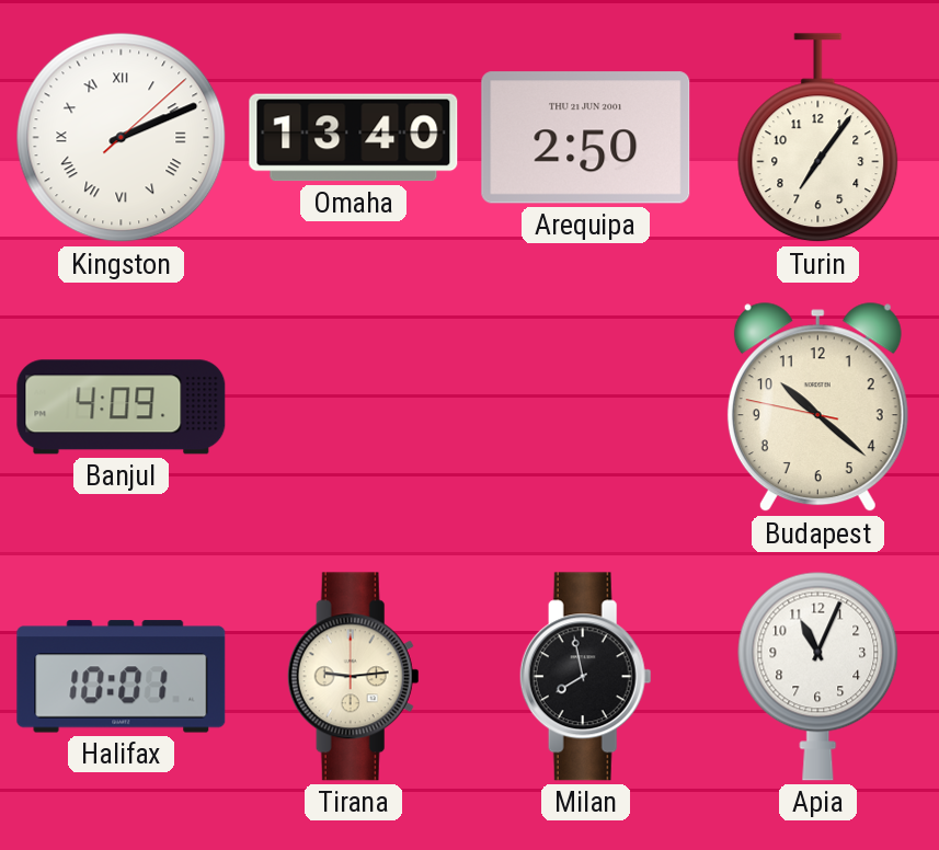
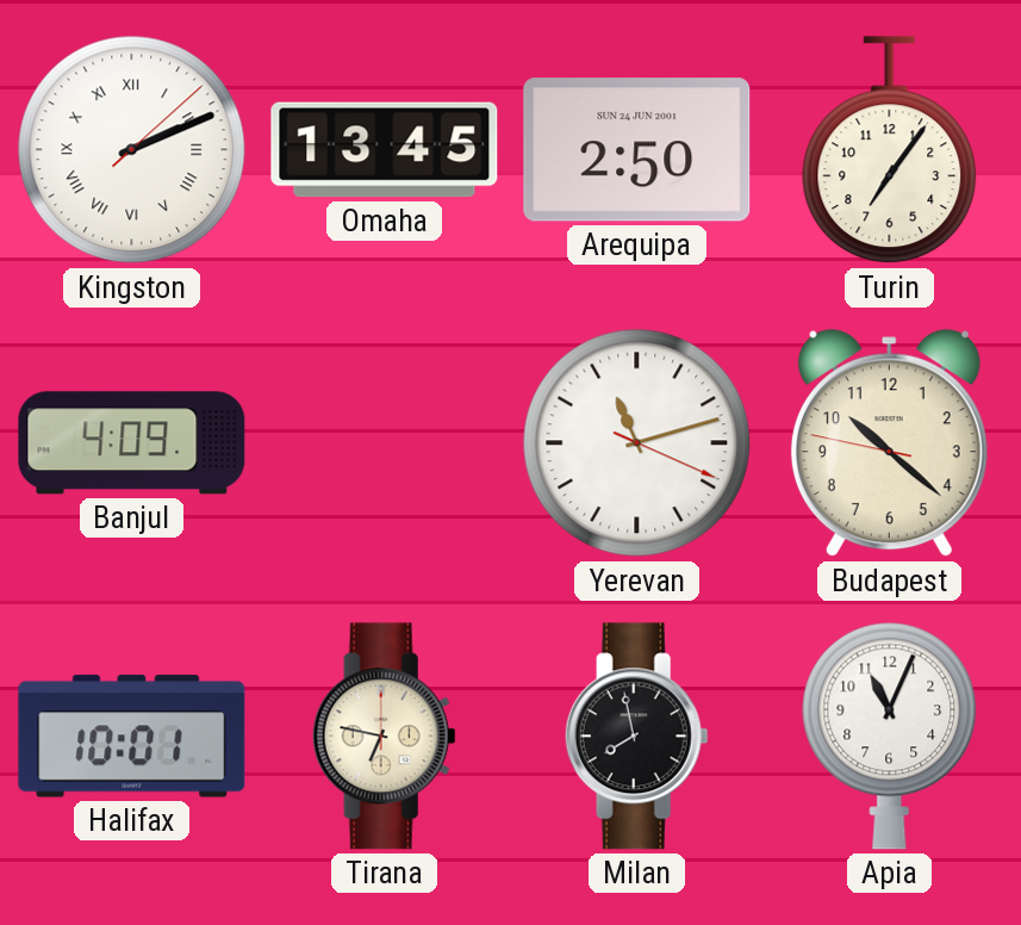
Omaha: 13:40 -> 13:45 (385, 150)
Arequipa date: THU 21 JUN 2001 -> SUN 24 JUN 2001 (637, 150)
Yerevan: none -> 11:12 (637, 443)
Tirana: 9:14 -> 6:47 (384, 737)
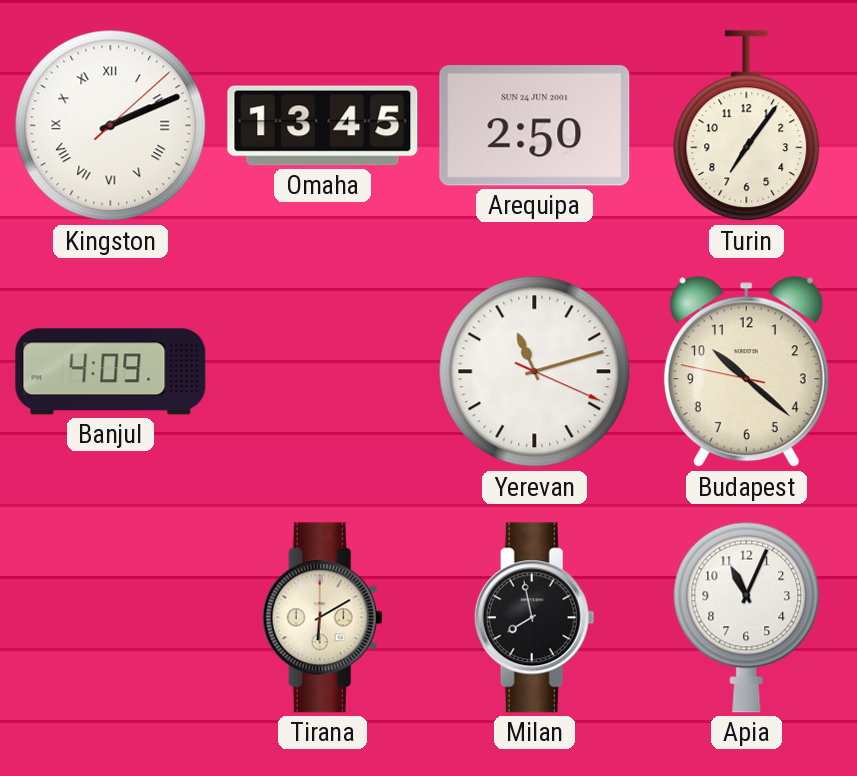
Halifax: 10:01 -> none (132, 737)
Tirana: 6:47 -> 6:10 (322, 618)
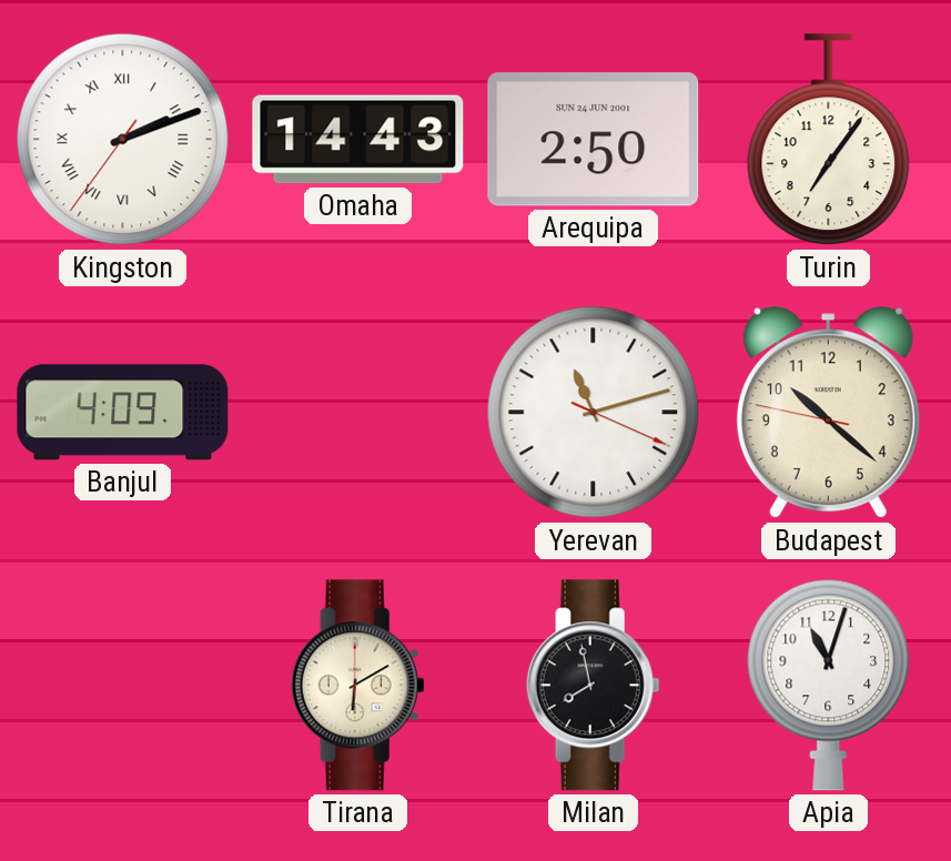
Kingston: 2:11:08 -> 2:11:36 (123, 140)
Omaha: 13:45 -> 14:43 (358, 140)
Apia: 11:04 -> 11:03 (829, 685)
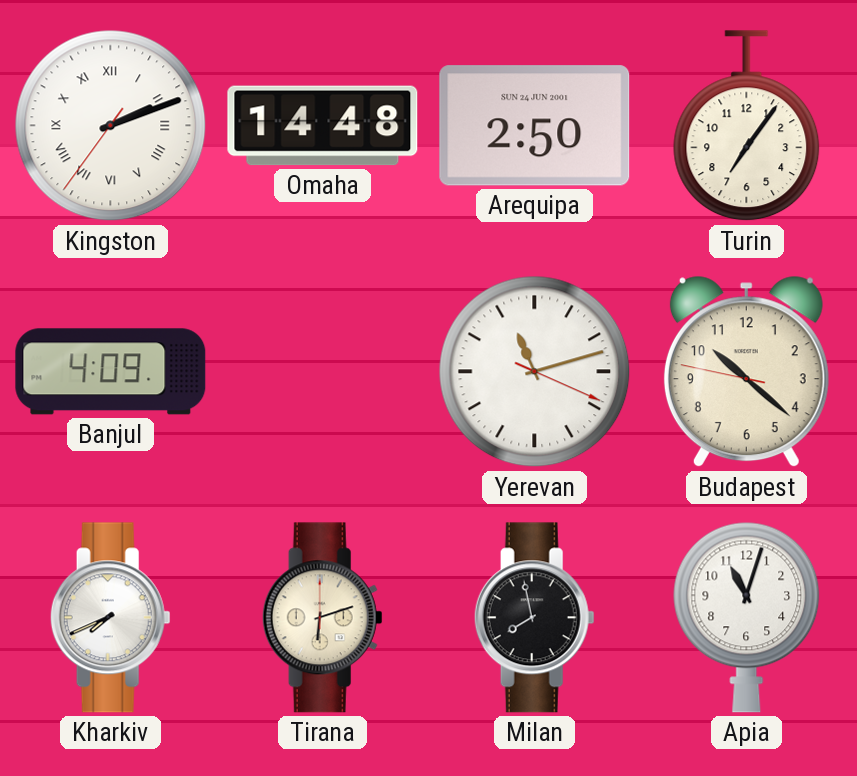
Omaha: 14:43 -> 14:48 (323, 126)
Kharkiv: none -> 7:41 (110, 618)
Tirana: 6:10 -> 6:12 (322, 618)
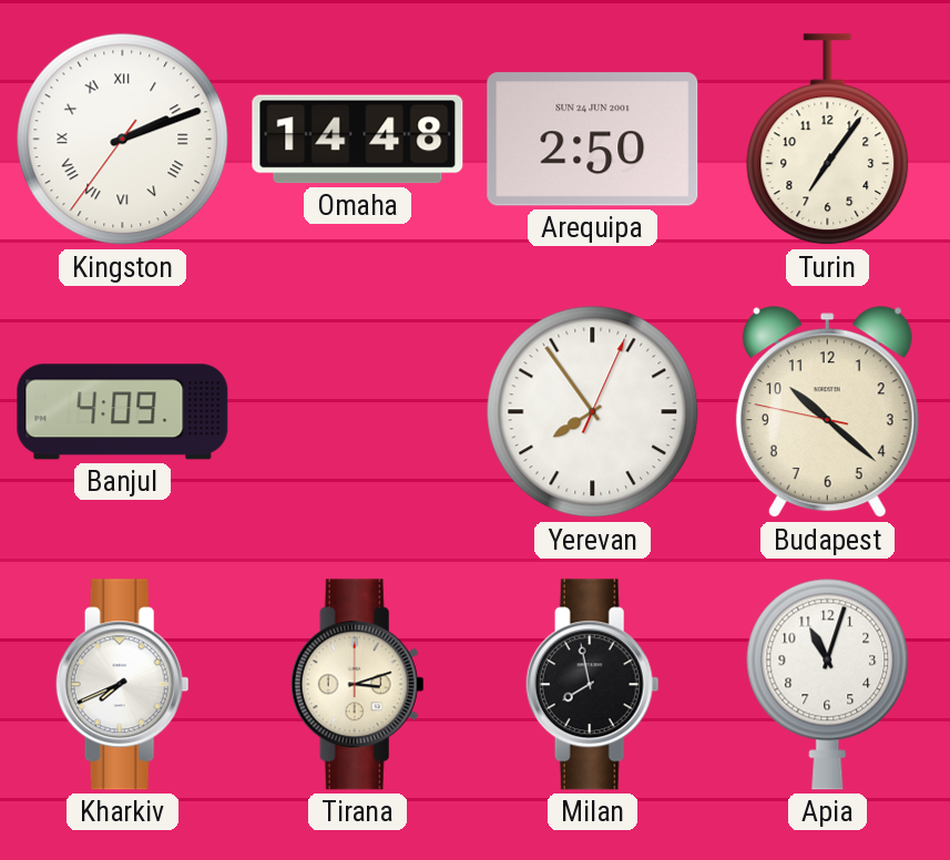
Yerevan: 11:12 -> 7:54 (593, 412)
Tirana: 6:12 -> 3:12 (357, 685)
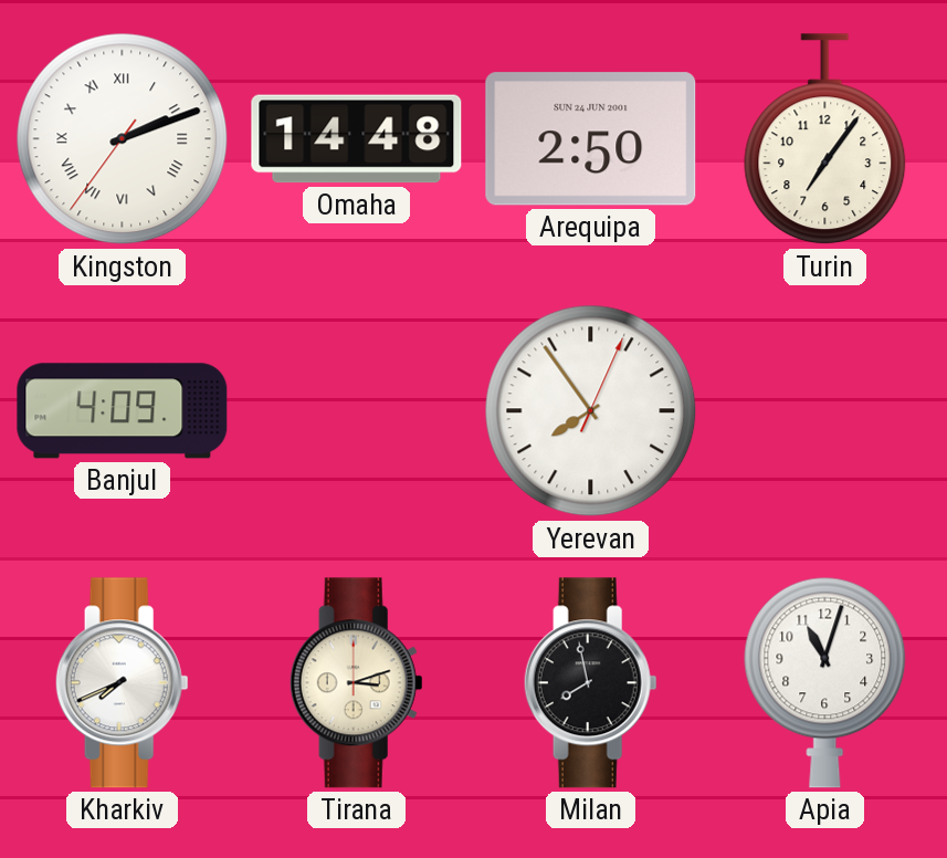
Budapest: 10:21 -> none (827, 412)
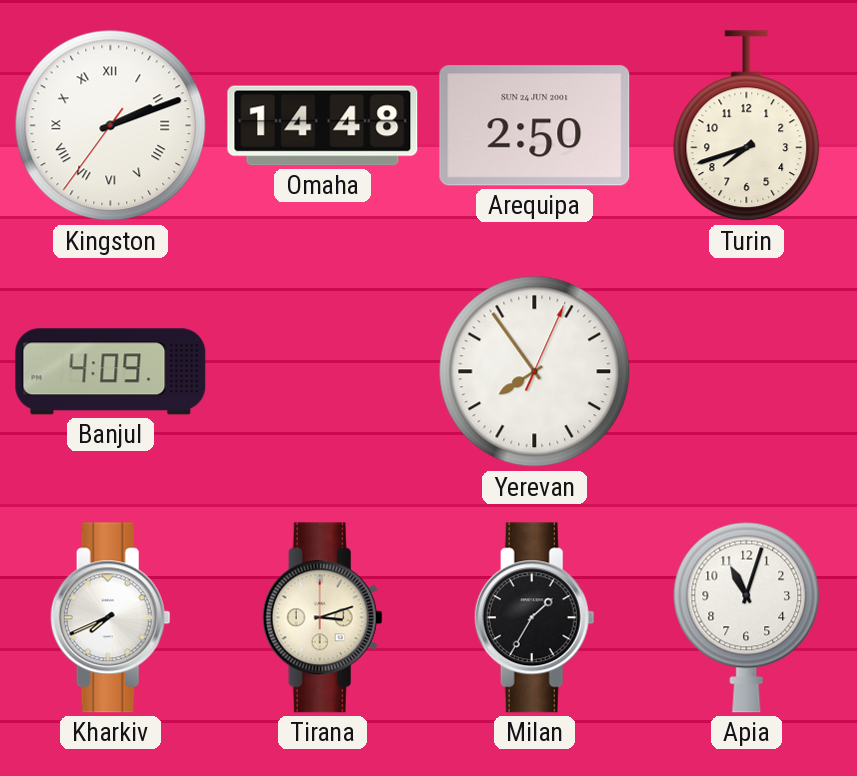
Turin: 7:06 -> 7:42 (747, 126)
Milan: 7:58 -> 1:35 (534, 618)
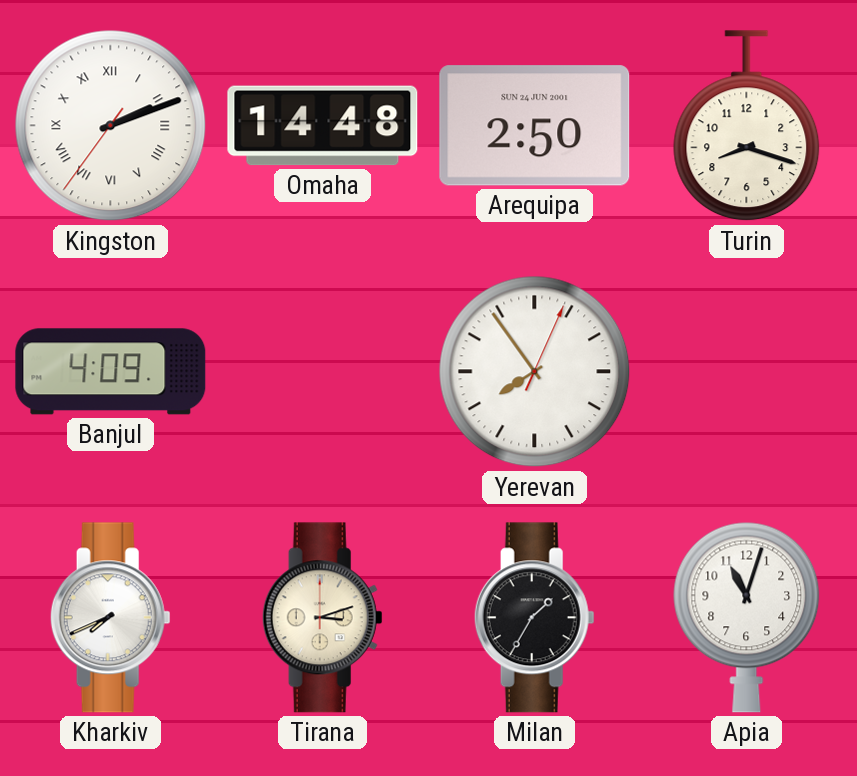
Turin: 7:42 -> 8:18 (747, 126)
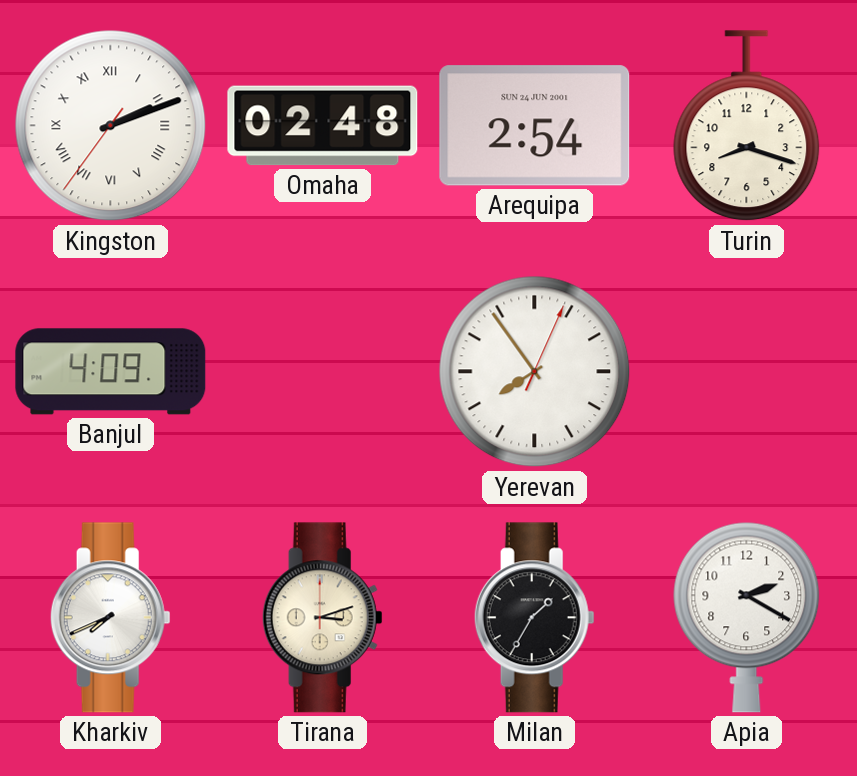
Omaha: 14:48 -> 02:48 (323, 126)
Arequipa: 2:50 -> 2:54 (535, 126)
Apia: 11:03 -> 2:20 (747, 617)
